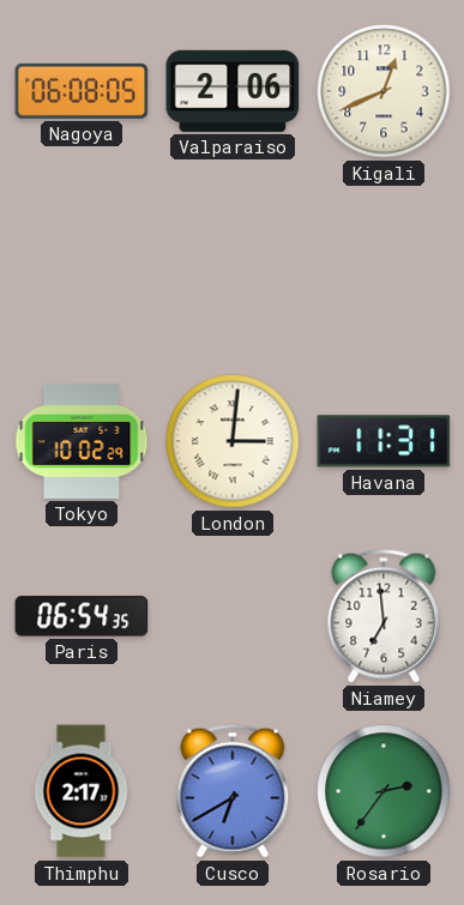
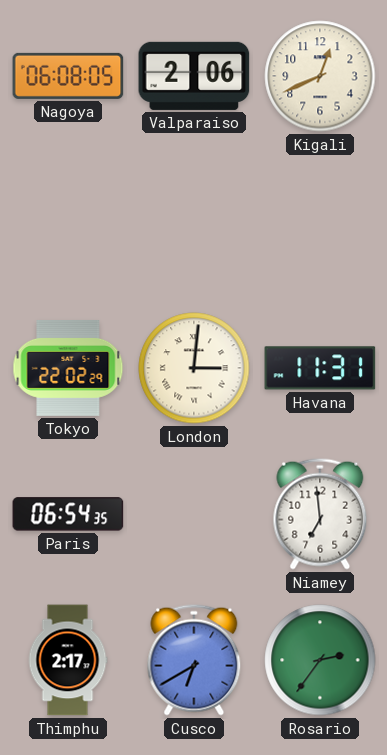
Tokyo: 10:02 -> 22:02 (68, 368)
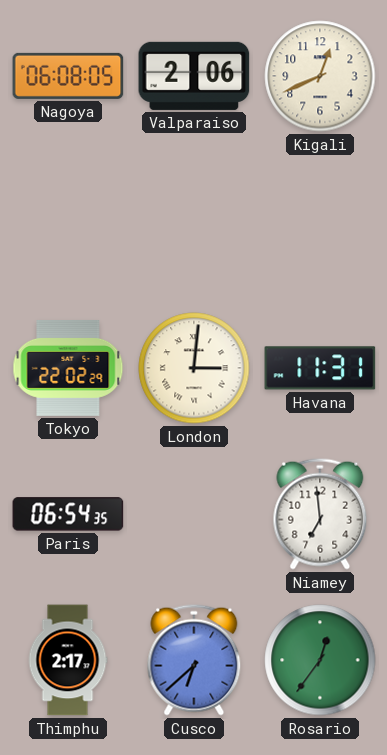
Cusco: 6:40 -> 6:38 (194, 660)
Rosario: 2:36 -> 12:36 (320, 660)
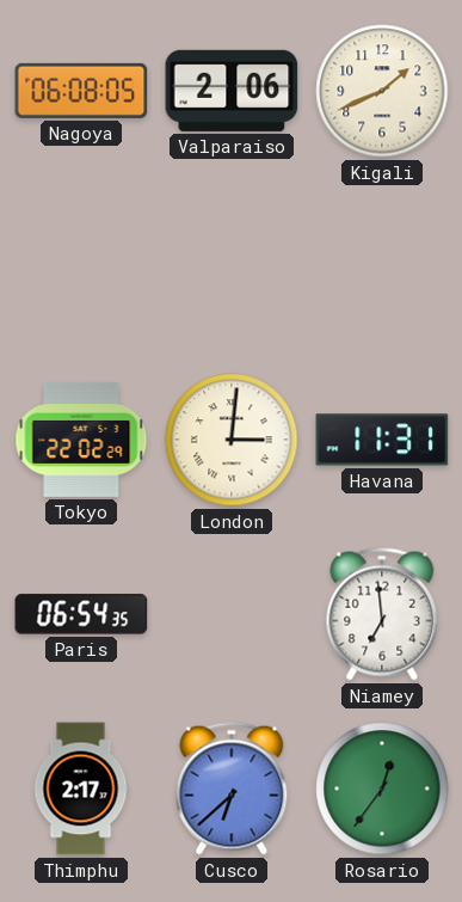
Kigali: 12:41 -> 1:41 (382, 91)
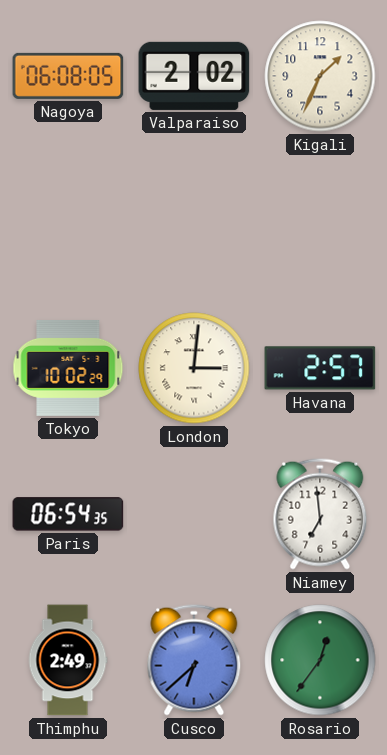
Valparaiso: 2:06 -> 2:02 (194, 76)
Kigali: 1:41 -> 1:34 (320, 76)
Tokyo: 22:02 -> 10:02 (68, 368)
Havana: 11:31 -> 2:57 (320, 368)
Thimphu: 2:17 -> 2:49 (68, 660)
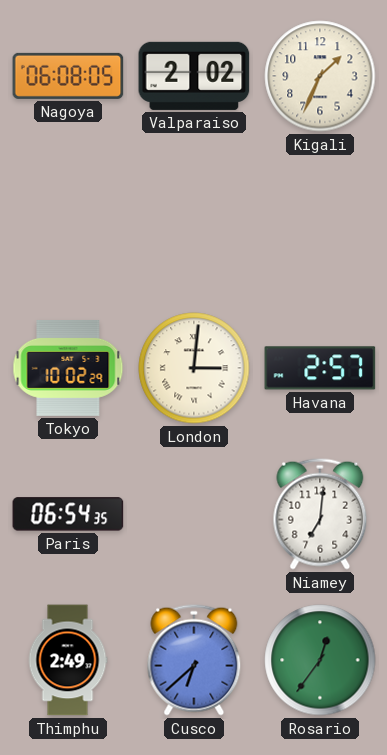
Niamey: 6:59 -> 7:01 (320, 514)
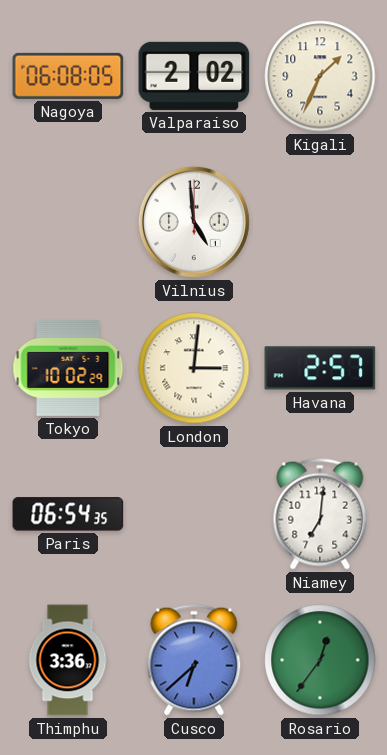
Vilnius: none -> 4:59 (194, 222)
Thimphu: 2:49 -> 3:36 (68, 660)
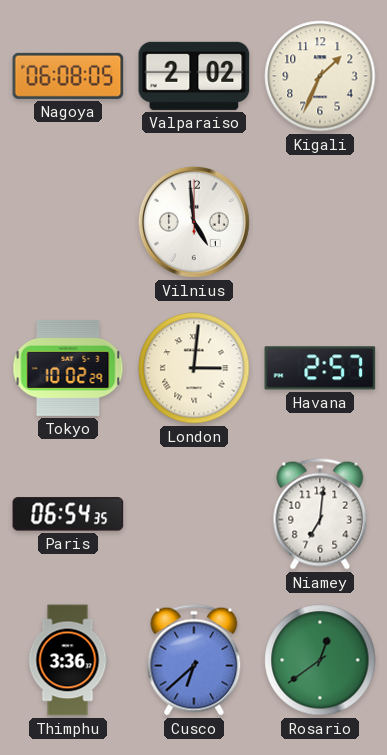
Rosario: 12:36 -> 12:39 (320, 660)
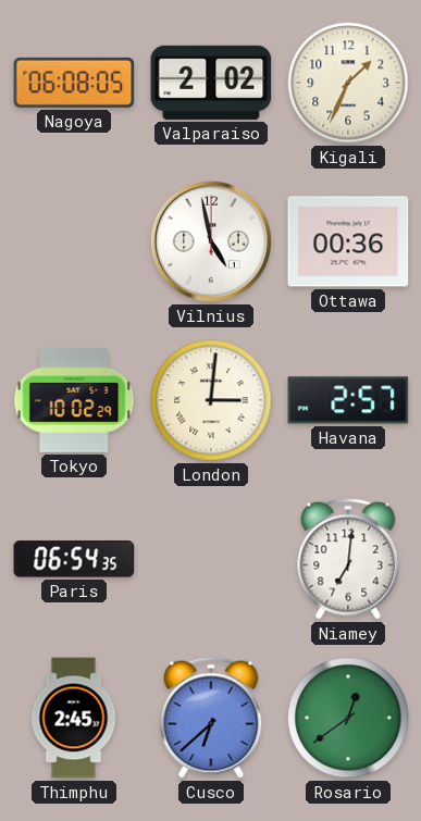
Vilnius: 4:59 -> 4:58 (211, 241)
Ottawa: none -> 00:36 (348, 241)
Thimphu: 3:36 -> 2:45 (74, 718)
